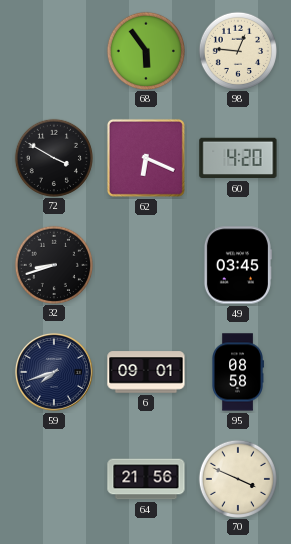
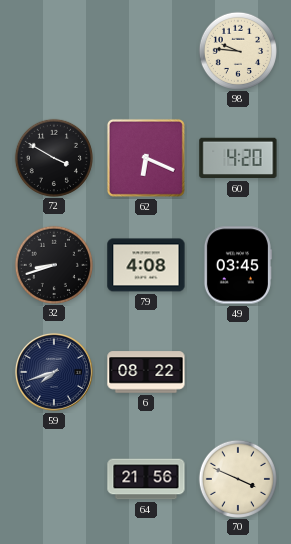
68: 5:54 -> none (145, 50)
98: 12:46 -> 9:46 (237, 50)
79: none -> 4:08 (146, 265)
6: 09:01 -> 08:22 (146, 372)
95: 08:58 -> none (238, 372)
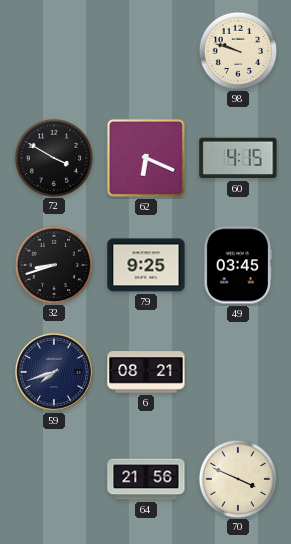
98: 9:46 -> 9:48 (237, 50)
60: 4:20 -> 4:15 (238, 158)
79: 4:08 -> 9:25 (146, 265)
6: 08:22 -> 08:21 (146, 372)
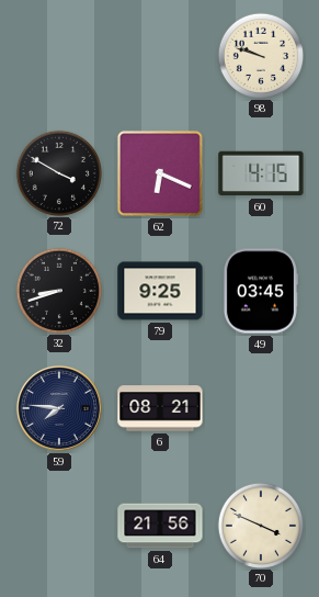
59: 7:42 -> 7:46 (59, 408)
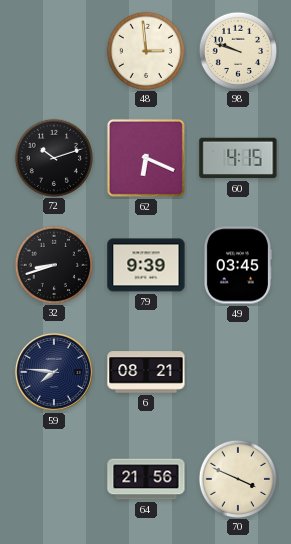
48: none -> 2:59 (145, 50)
72: 3:50 -> 10:12 (53, 157)
79: 9:25 -> 9:39 (146, 265)
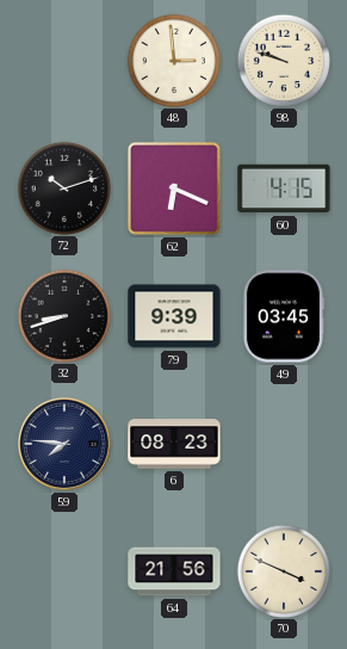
6: 08:21 -> 08:23 (174, 444)
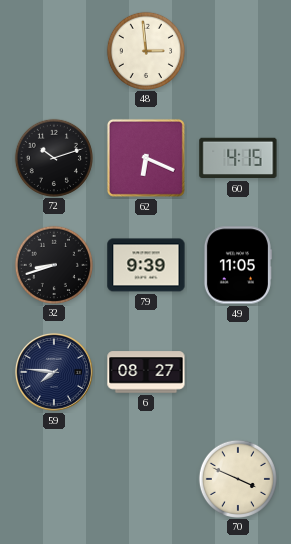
98: 9:48 -> none (283, 60)
49: 03:45 -> 11:05 (237, 265)
6: 08:23 -> 08:27 (146, 372)
64: 21:56 -> none (174, 571)
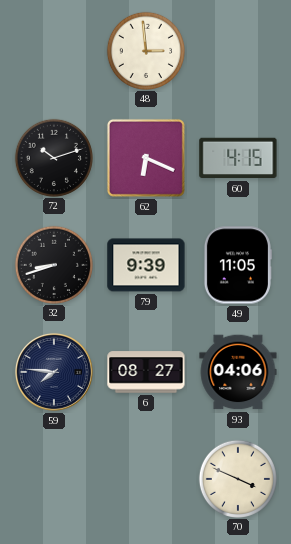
93: none -> 04:06 (238, 372)
